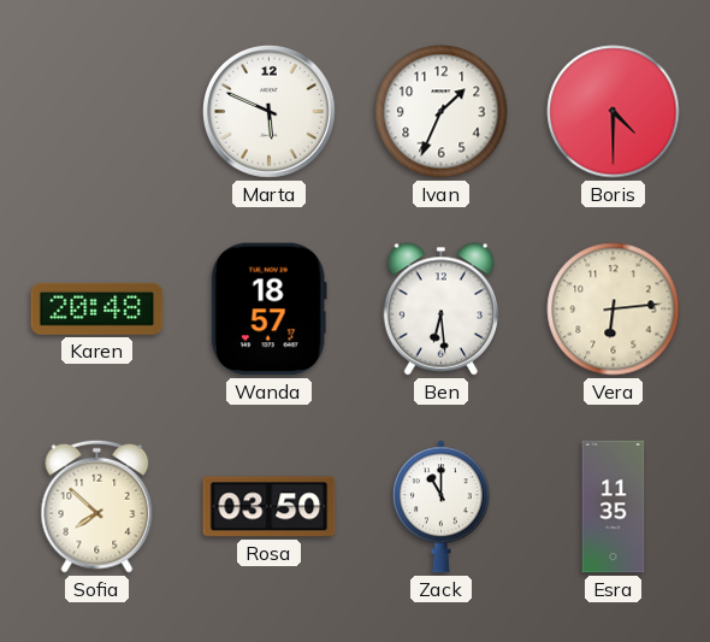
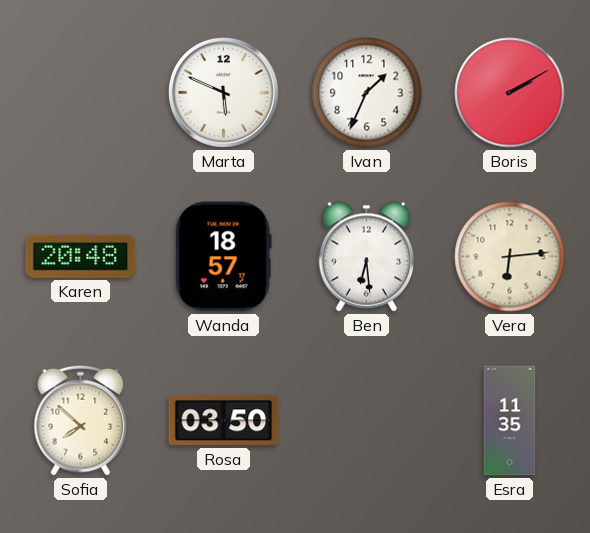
Boris: 4:30 -> 2:10 (510, 93)
Zack: 11:00 -> none (440, 507)
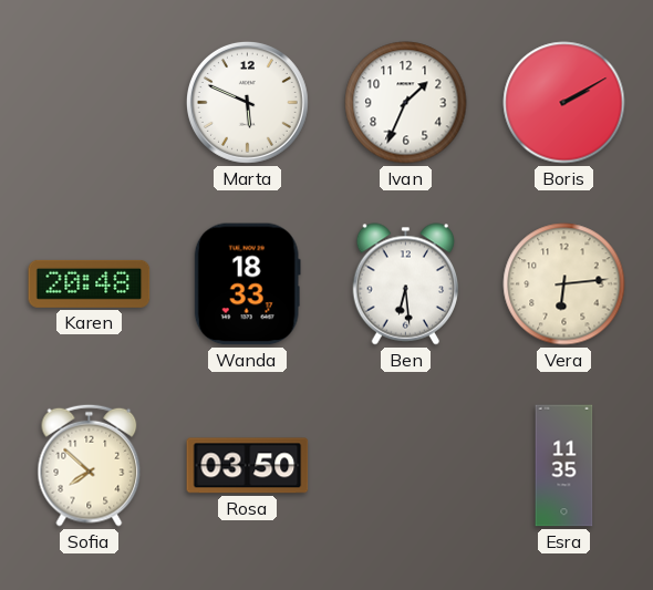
Wanda: 18:57 -> 18:33 (247, 284)
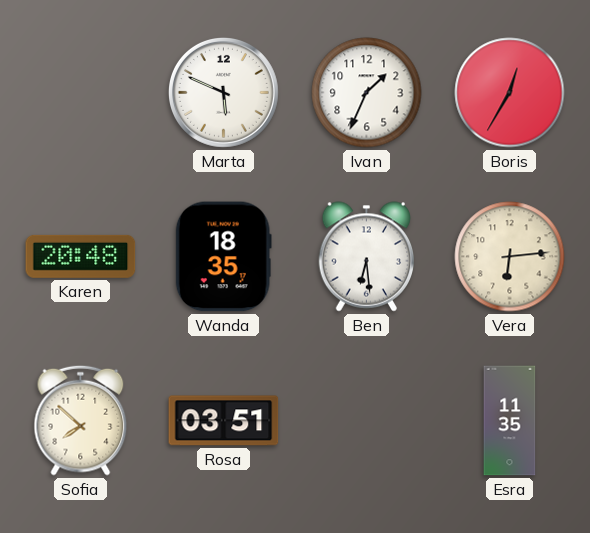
Boris: 2:10 -> 12:35 (510, 93)
Wanda: 18:33 -> 18:35 (223, 257)
Rosa: 03:50 -> 03:51 (224, 421)
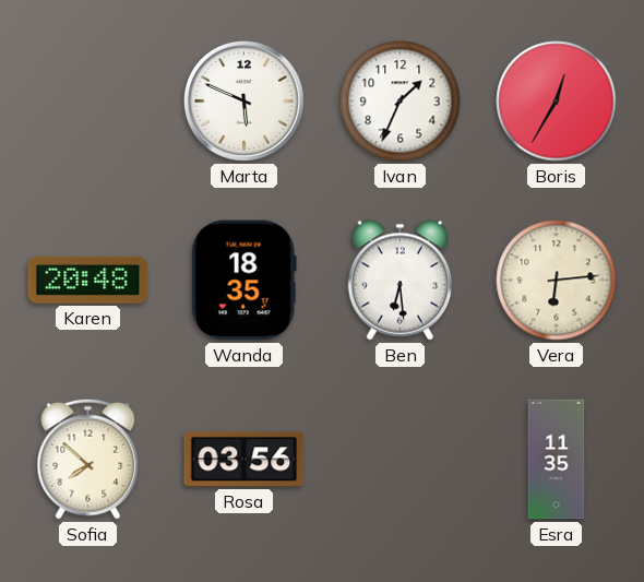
Rosa: 03:51 -> 03:56 (245, 460)
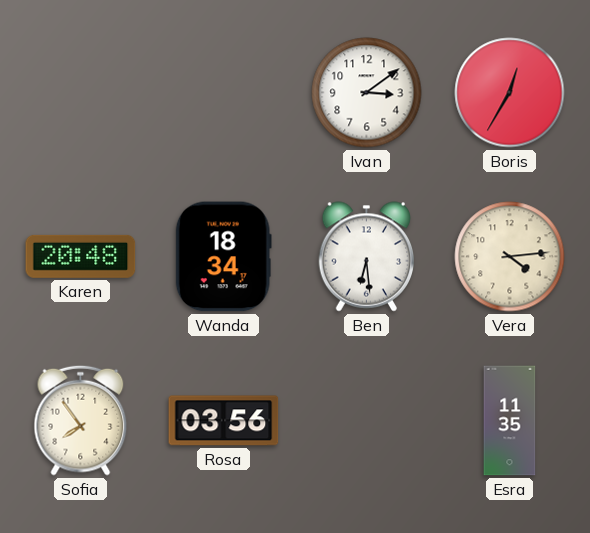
Marta: 5:49 -> none (243, 100)
Ivan: 1:34 -> 3:09 (367, 93)
Wanda: 18:35 -> 18:34 (223, 257)
Vera: 6:14 -> 4:14 (510, 257)
Sofia: 7:52 -> 7:54 (81, 420)
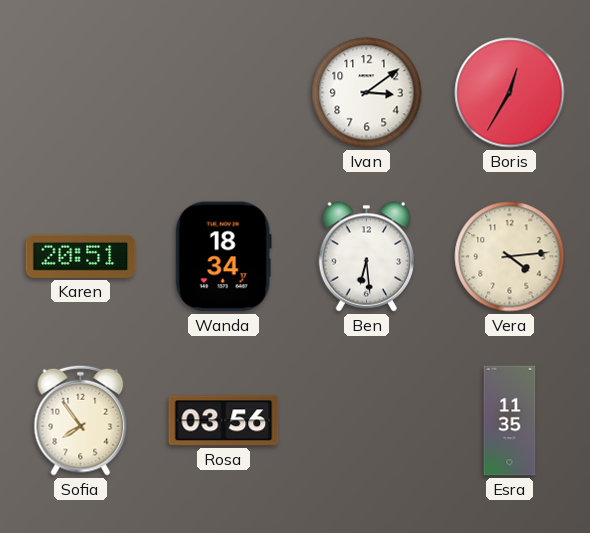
Karen: 20:48 -> 20:51 (81, 256)
